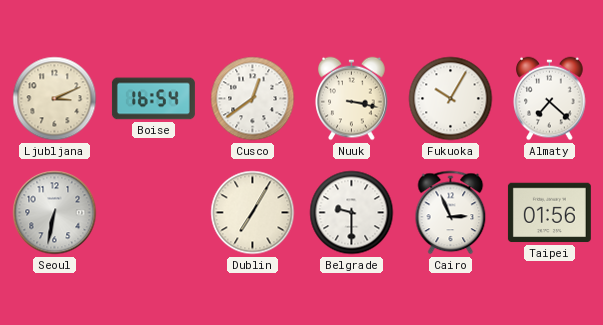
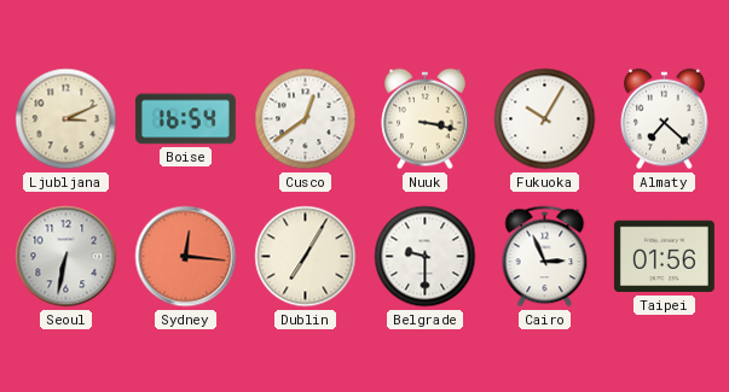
Sydney: none -> 12:16 (186, 257)
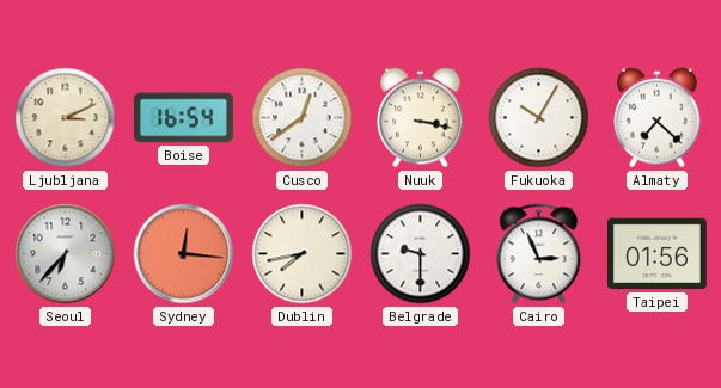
Seoul: 6:32 -> 6:37 (66, 254)
Dublin: 7:05 -> 7:43 (303, 254)
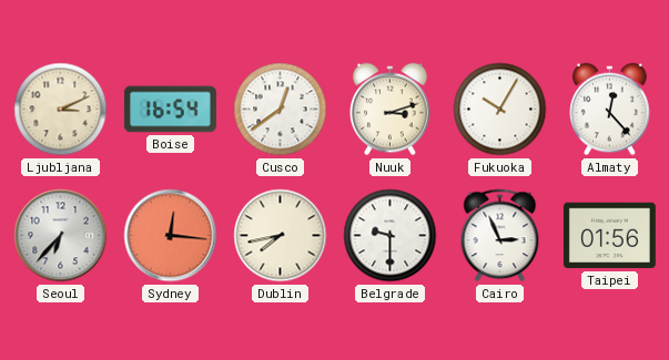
Nuuk: 3:17 -> 3:12 (391, 110)
Almaty: 7:22 -> 12:23 (610, 110)
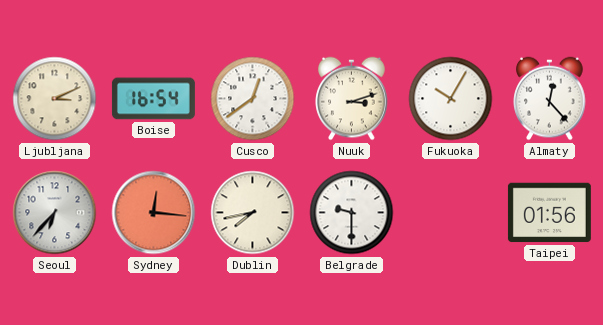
Cairo: 2:56 -> none (500, 236)
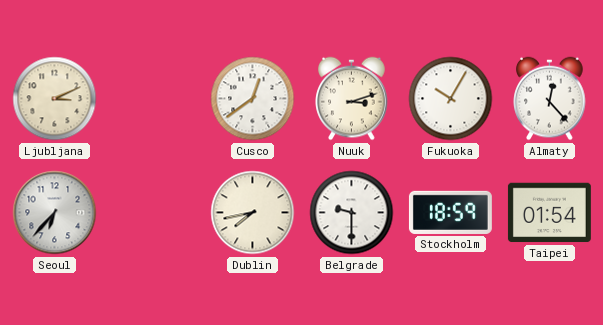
Boise: 16:54 -> none (153, 99)
Sydney: 12:16 -> none (154, 213)
Stockholm: none -> 18:59 (450, 212)
Taipei: 01:56 -> 01:54 (549, 213)
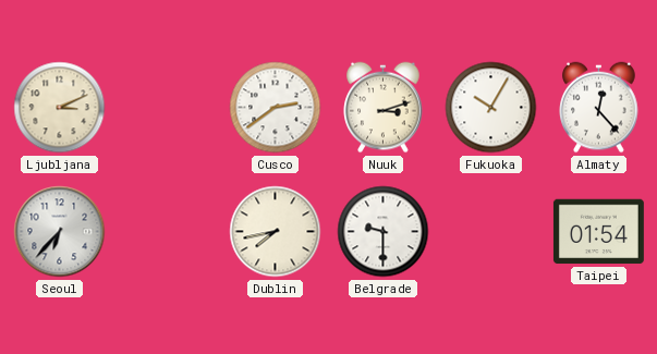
Cusco: 12:39 -> 2:39 (276, 108)
Stockholm: 18:59 -> none (450, 212)
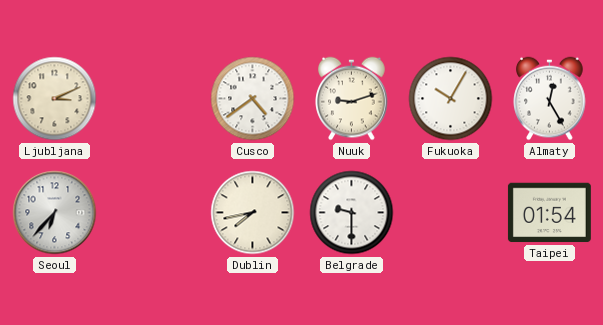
Cusco: 2:39 -> 4:39 (253, 99)
Nuuk: 3:12 -> 9:12 (352, 99)
Almaty: 12:23 -> 12:25 (550, 99)
